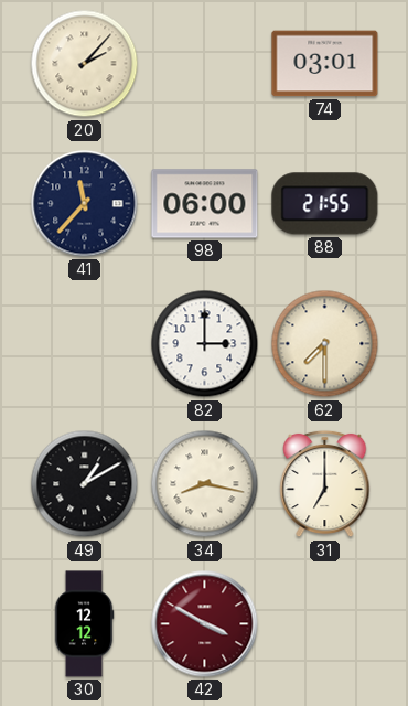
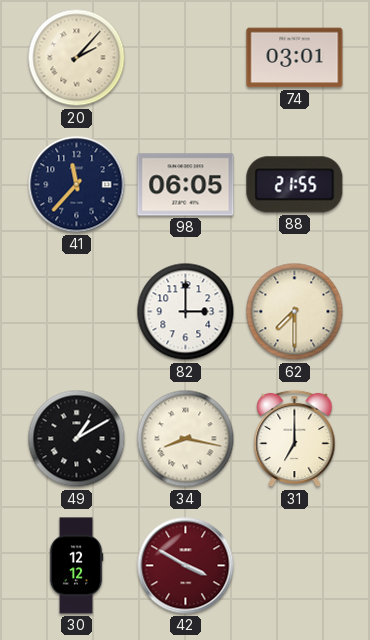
98: 06:00 -> 06:05 (186, 185)
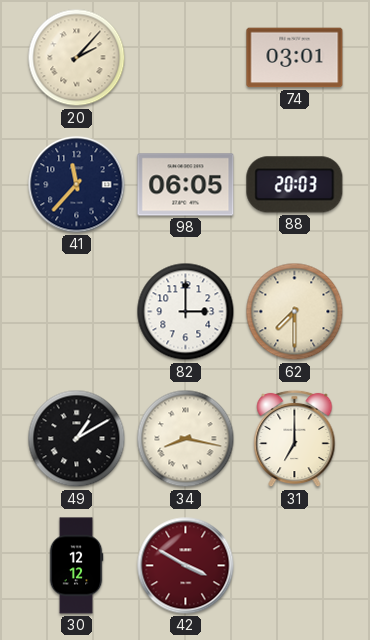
88: 21:55 -> 20:03 (295, 185)
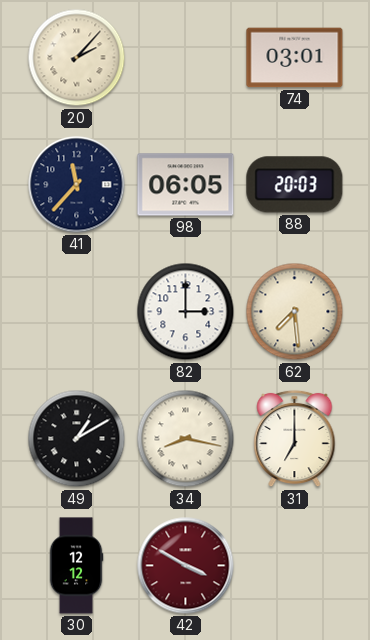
62: 7:30 -> 7:29 (295, 312)
